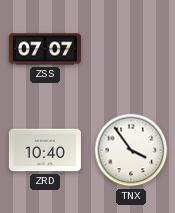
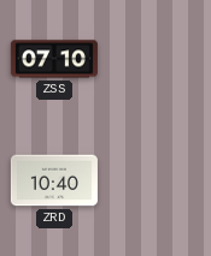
ZSS: 07:07 -> 07:10 (54, 59)
TNX: 3:54 -> none (131, 150)
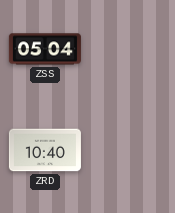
ZSS: 07:10 -> 05:04 (45, 49)
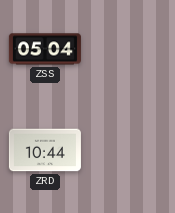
ZRD: 10:40 -> 10:44 (45, 150)
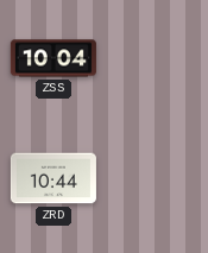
ZSS: 05:04 -> 10:04 (53, 58)
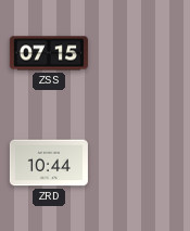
ZSS: 10:04 -> 07:15 (49, 53)
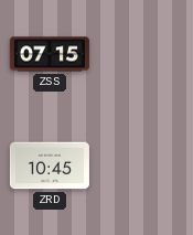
ZRD: 10:44 -> 10:45 (50, 165)
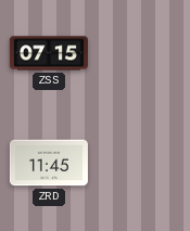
ZRD: 10:45 -> 11:45 (49, 163)
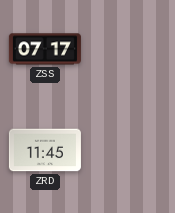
ZSS: 07:15 -> 07:17 (45, 49)
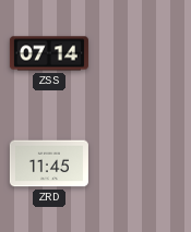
ZSS: 07:17 -> 07:14 (49, 53)
